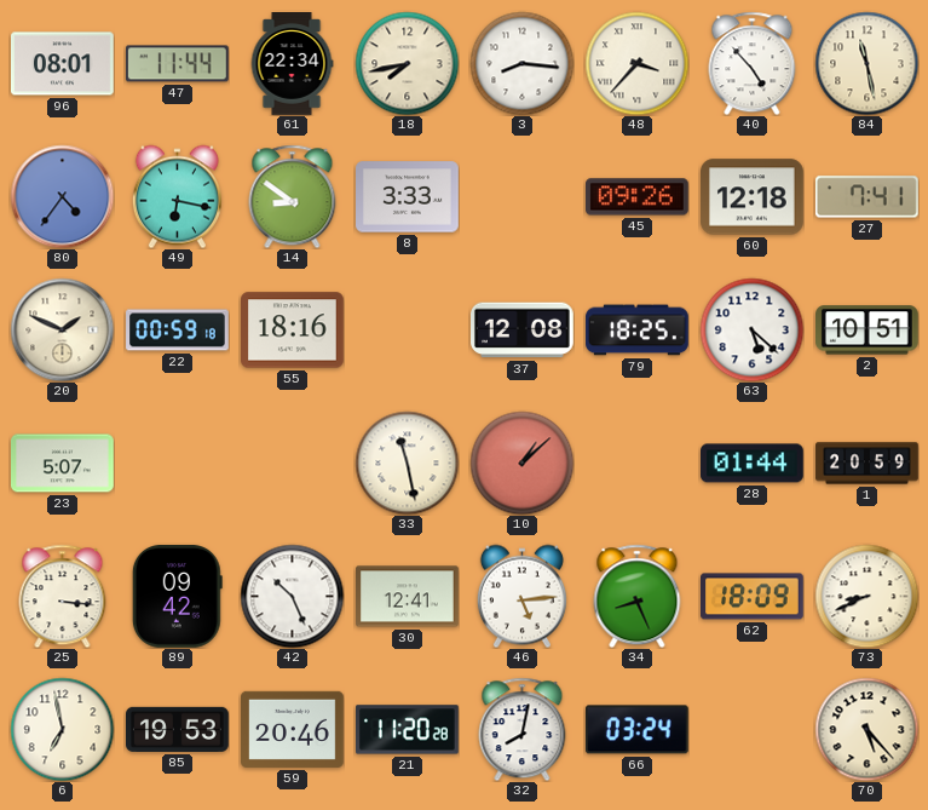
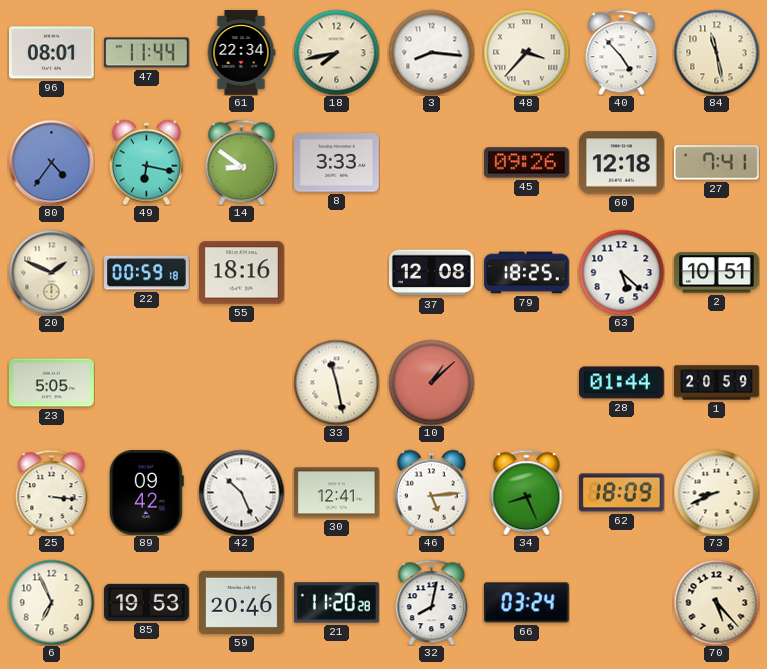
23: 5:07 -> 5:05 (52, 383)
6: 6:58 -> 6:56 (51, 602)
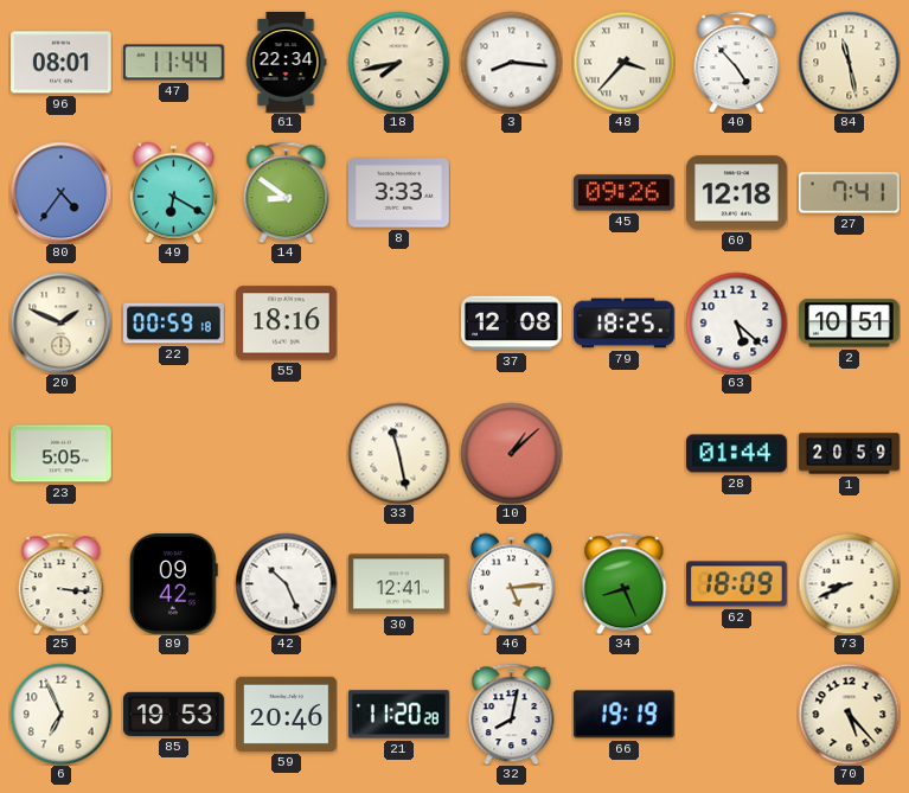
49: 6:17 -> 6:20 (173, 192)
66: 03:24 -> 19:19 (623, 715)
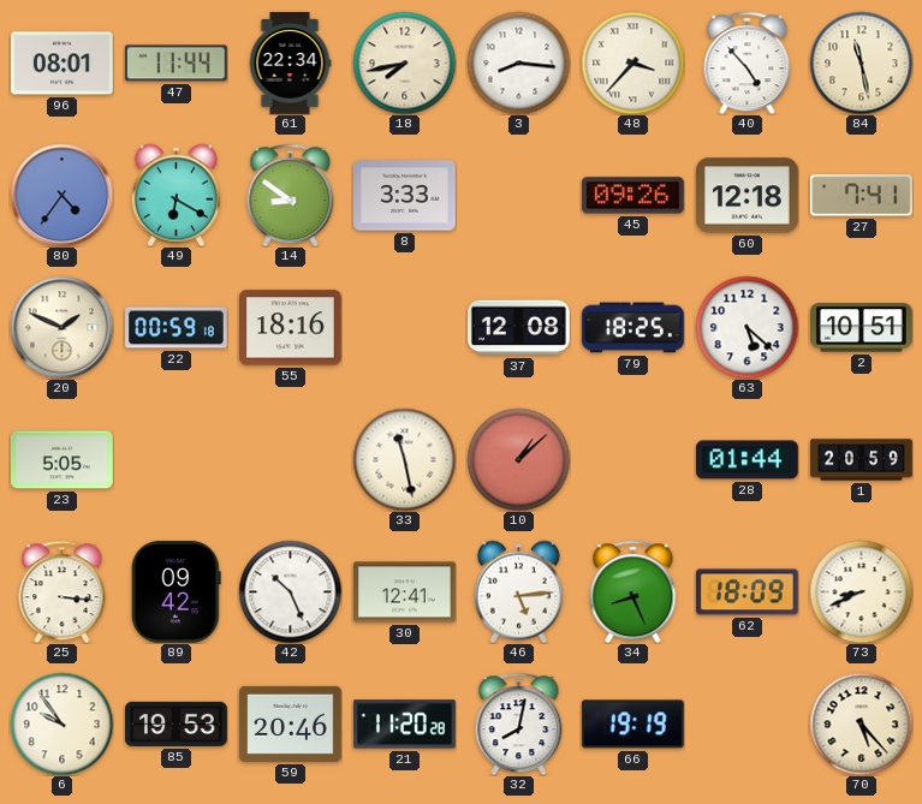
6: 6:56 -> 9:54 (61, 723)
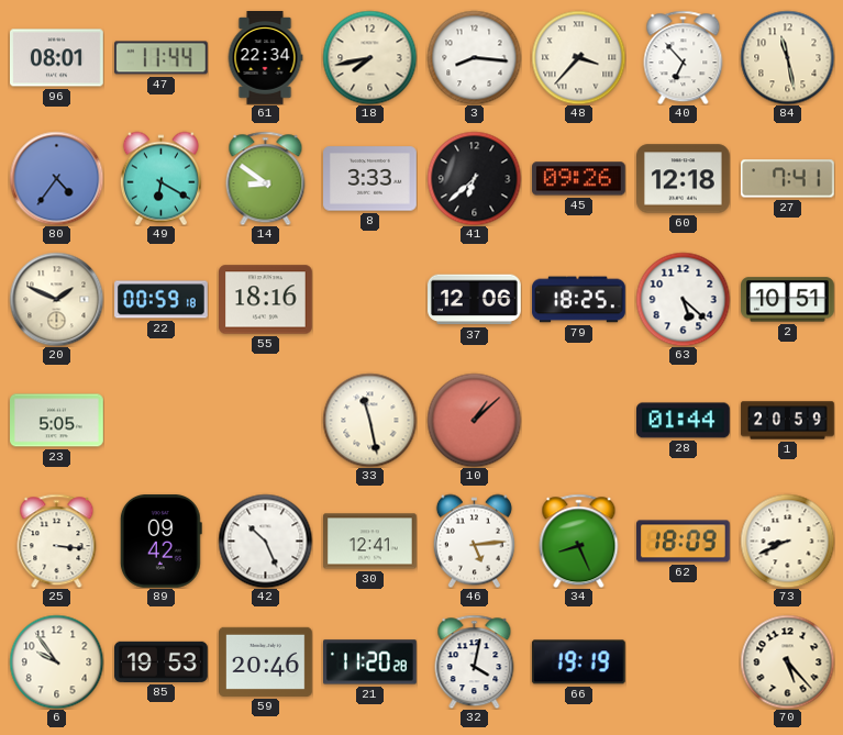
40: 4:53 -> 6:53 (684, 57)
41: none -> 6:38 (474, 178)
37: 12:08 -> 12:06 (475, 300)
32: 8:02 -> 4:02 (475, 661)
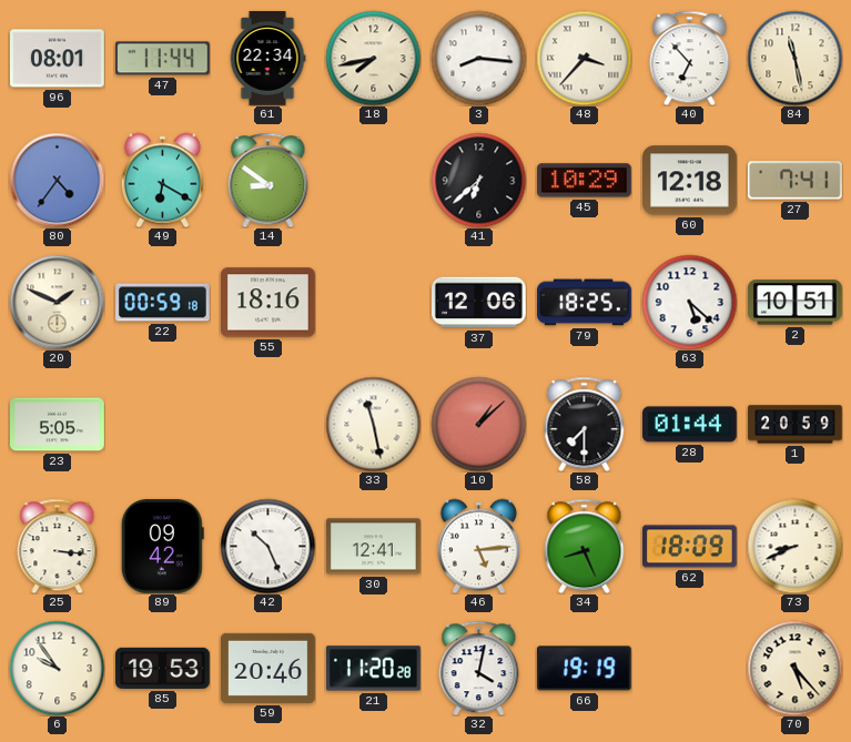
8: 3:33 -> none (370, 179)
45: 09:26 -> 10:29 (585, 181)
58: none -> 7:30 (585, 424)
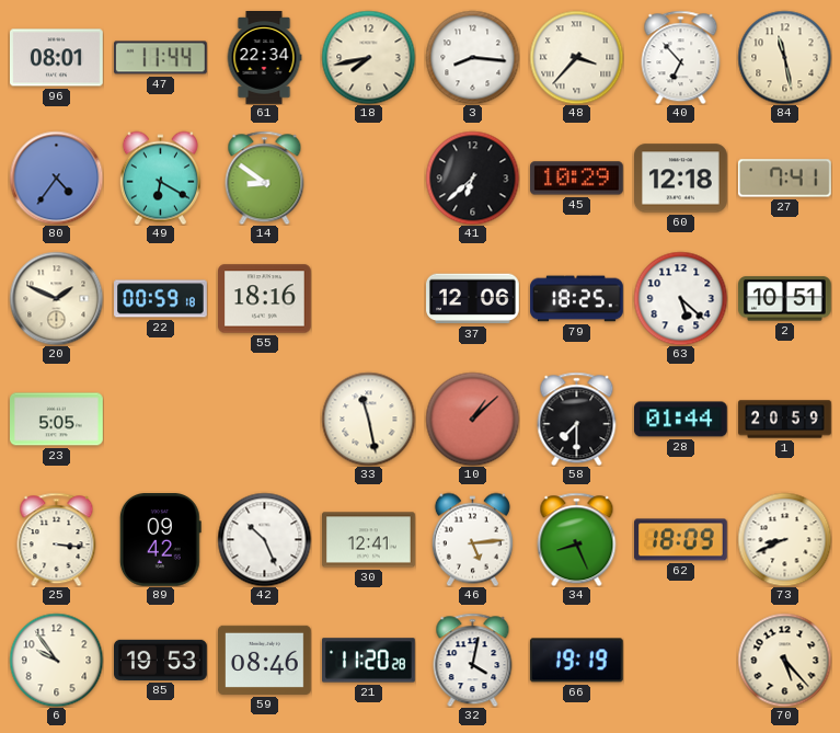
59: 20:46 -> 08:46 (265, 660)
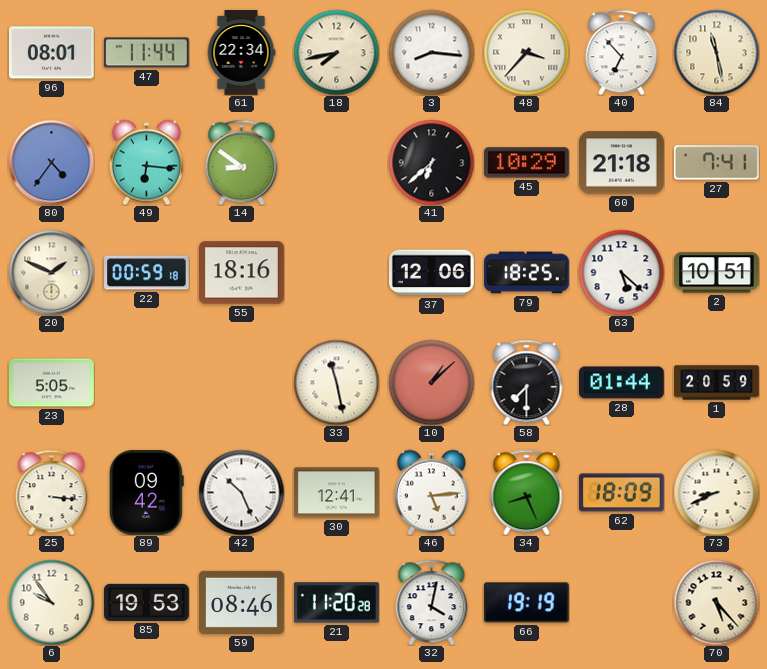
49: 6:20 -> 6:16 (146, 162)
60: 12:18 -> 21:18 (622, 163)
